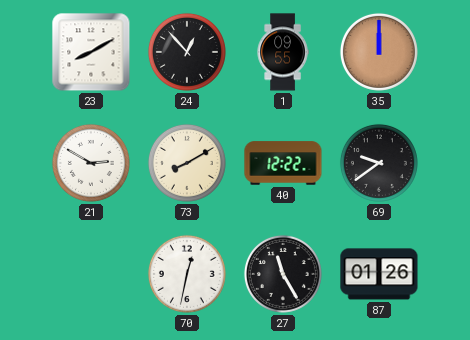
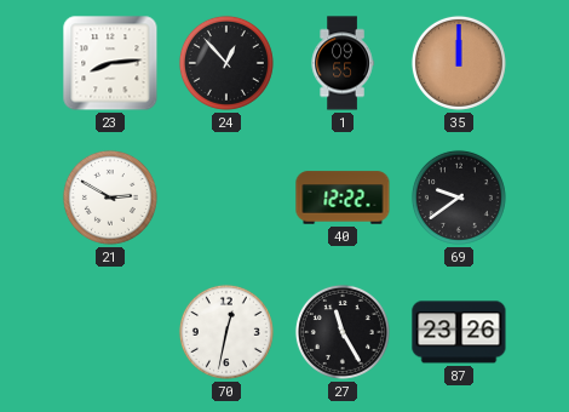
23: 8:10 -> 8:14 (110, 63)
73: 8:10 -> none (187, 163)
87: 01:26 -> 23:26 (459, 332)
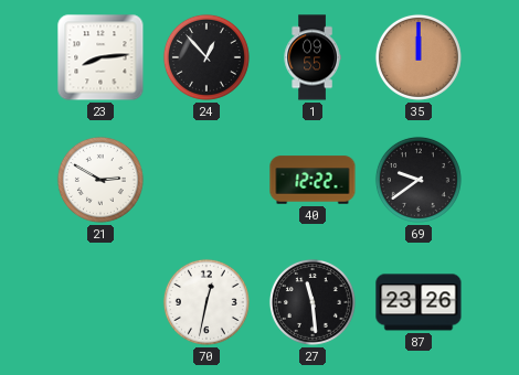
27: 11:25 -> 11:29 (313, 302)
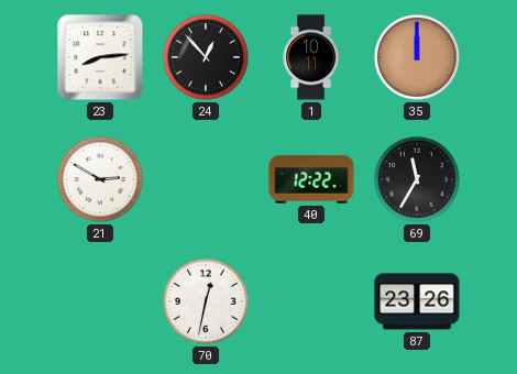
1: 09:55 -> 10:11 (311, 57)
69: 9:39 -> 11:35 (417, 179)
27: 11:29 -> none (313, 302)
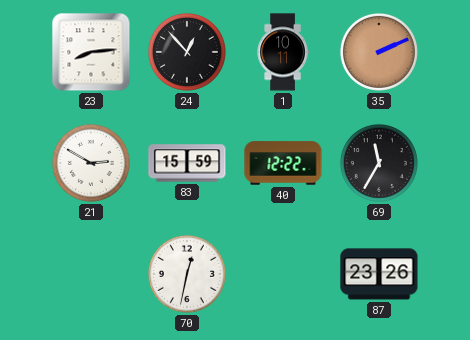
35: 12:00 -> 2:11 (379, 52)
83: none -> 15:59 (187, 163)
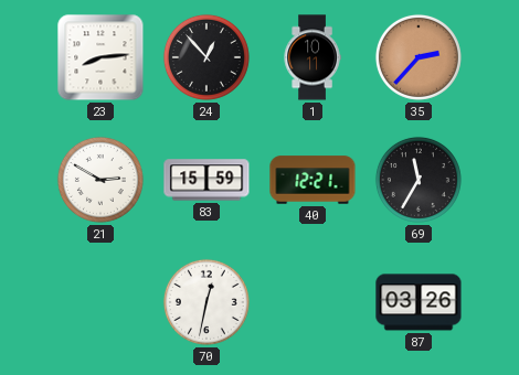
35: 2:11 -> 2:37 (419, 57)
40: 12:22 -> 12:21 (313, 180)
87: 23:26 -> 03:26 (419, 302)
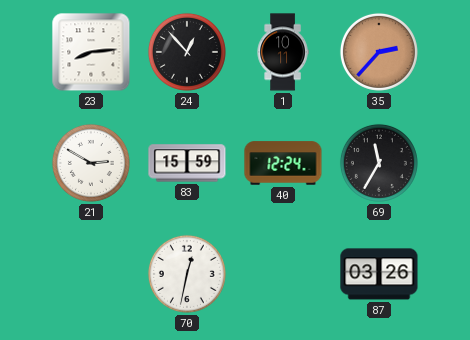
40: 12:21 -> 12:24 (283, 163)
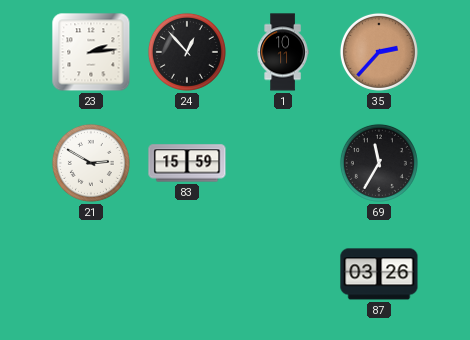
23: 8:14 -> 2:14 (91, 52)
40: 12:24 -> none (283, 163)
70: 12:32 -> none (187, 274)
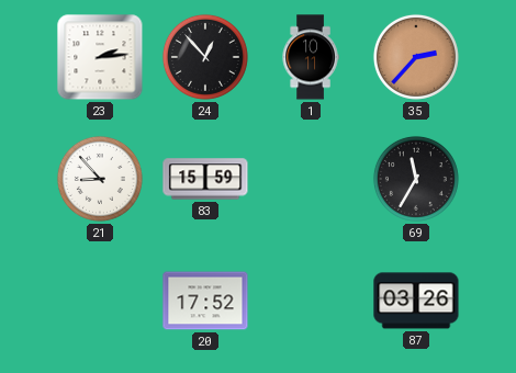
21: 2:50 -> 8:53 (100, 179)
20: none -> 17:52 (205, 301)
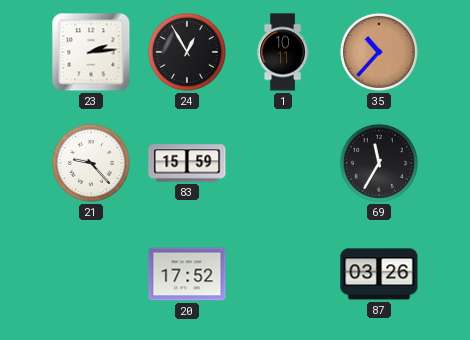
24: 12:53 -> 12:55 (187, 52)
35: 2:37 -> 10:37 (379, 52)
21: 8:53 -> 9:23 (91, 163)
